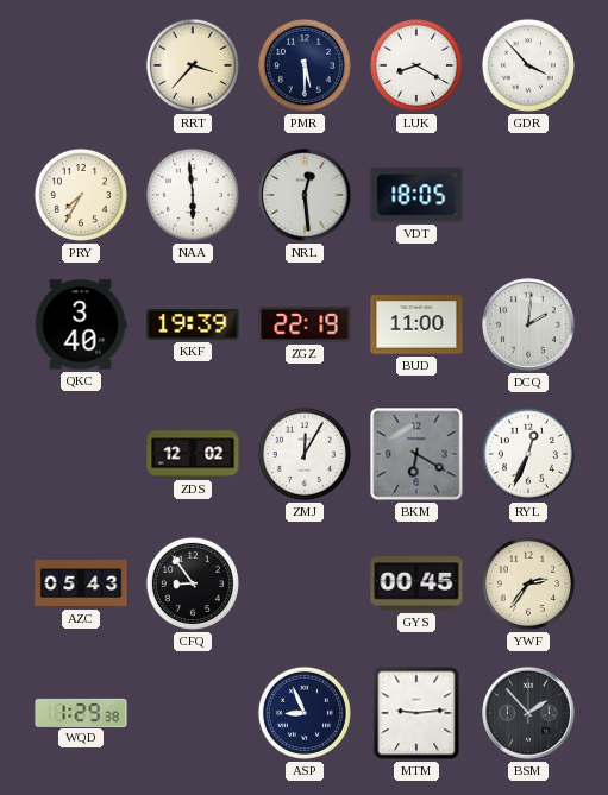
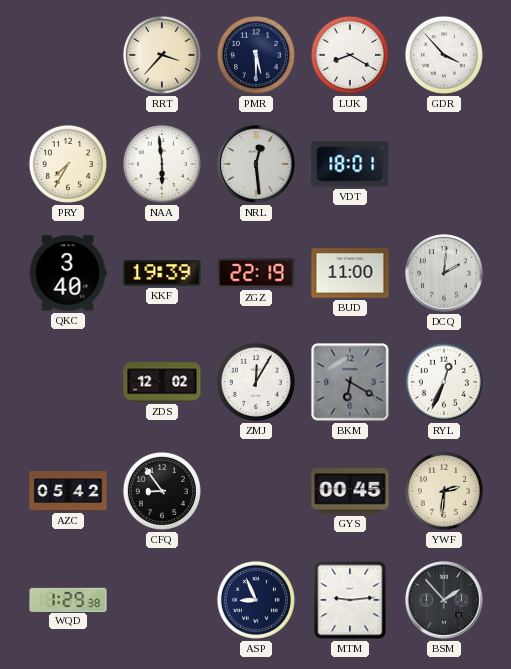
VDT: 18:05 -> 18:01 (350, 164)
AZC: 05:43 -> 05:42 (68, 491)
YWF: 2:36 -> 2:31 (444, 491)
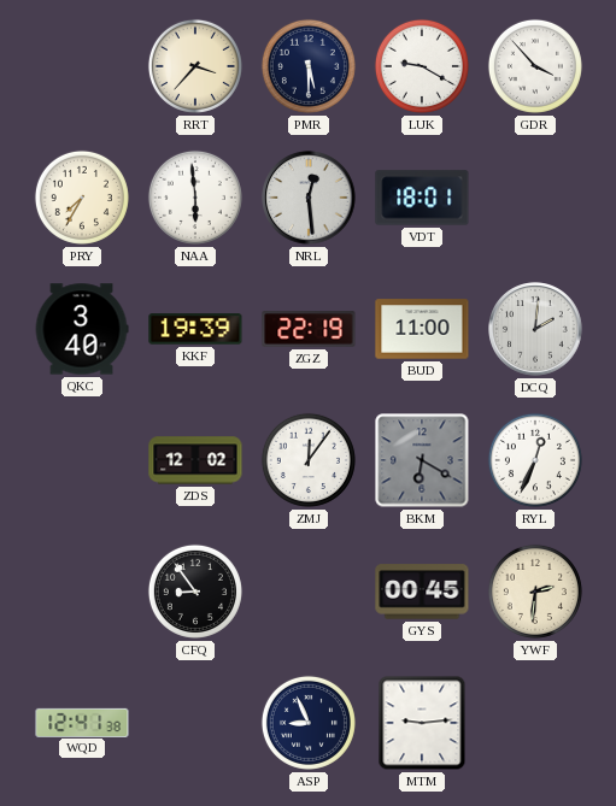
LUK: 8:20 -> 9:20 (422, 66)
ZMJ: 12:05 -> 12:06 (309, 460)
AZC: 05:42 -> none (68, 491)
WQD: 1:29 -> 12:41 (82, 722)
BSM: 1:53 -> none (444, 600)
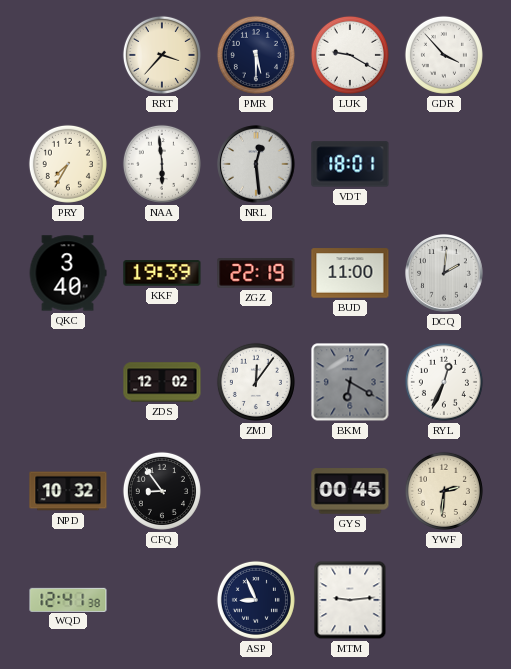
NPD: none -> 10:32 (68, 491)
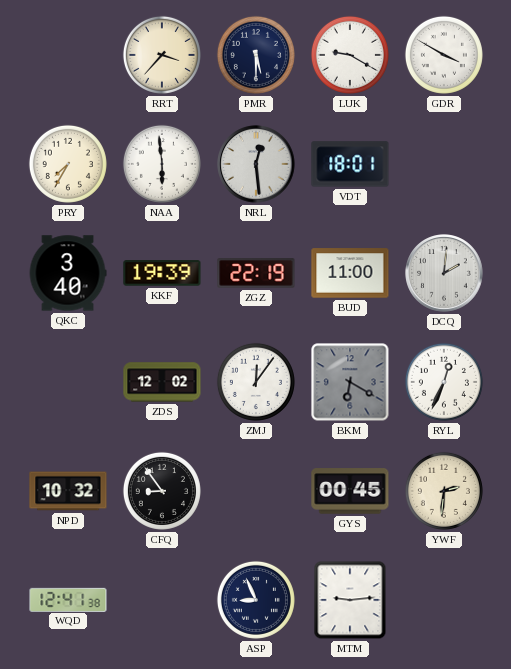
GDR: 3:53 -> 3:50 (444, 55)
